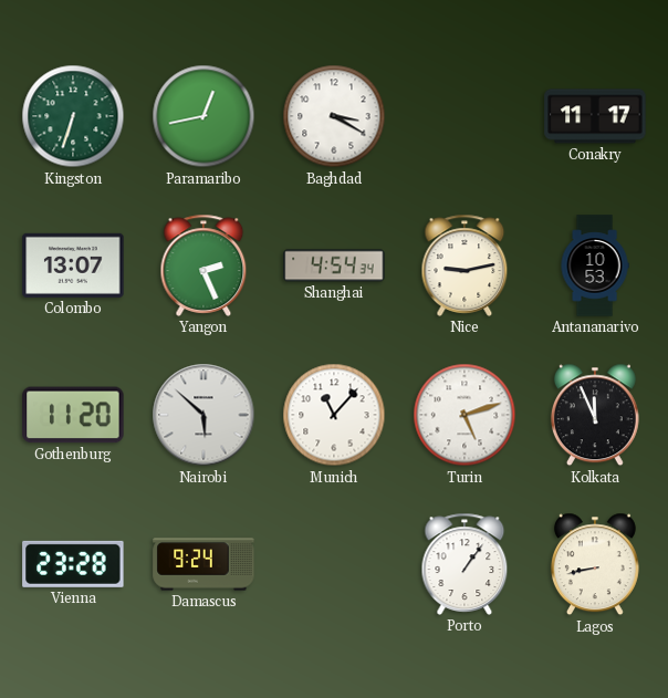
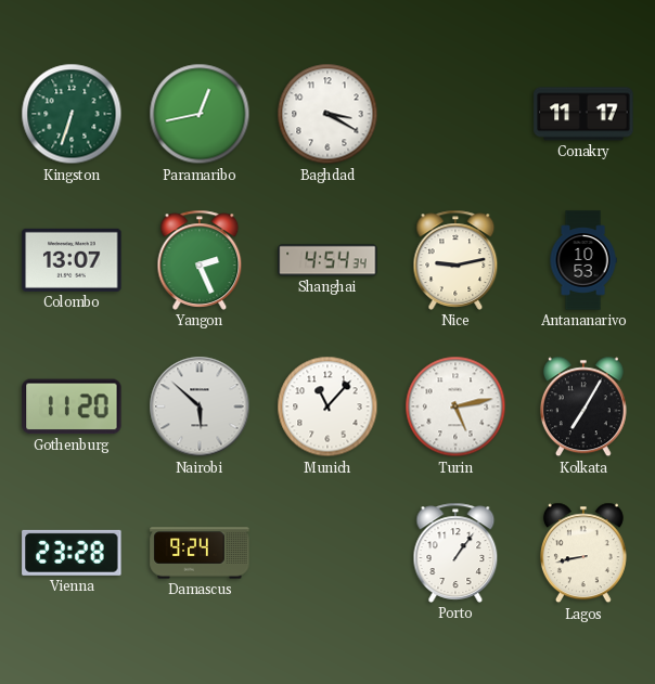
Turin: 5:12 -> 5:13 (455, 406)
Kolkata: 11:56 -> 7:05 (583, 406)
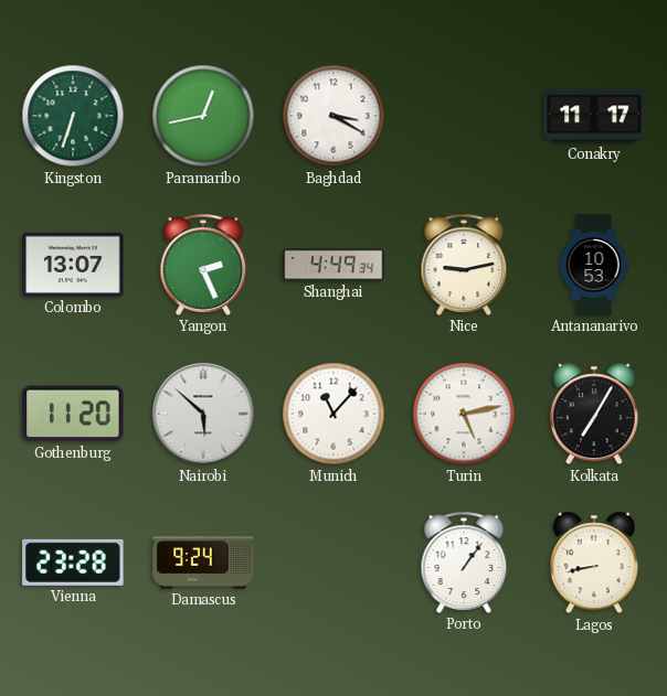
Shanghai: 4:54 -> 4:49 (333, 265)
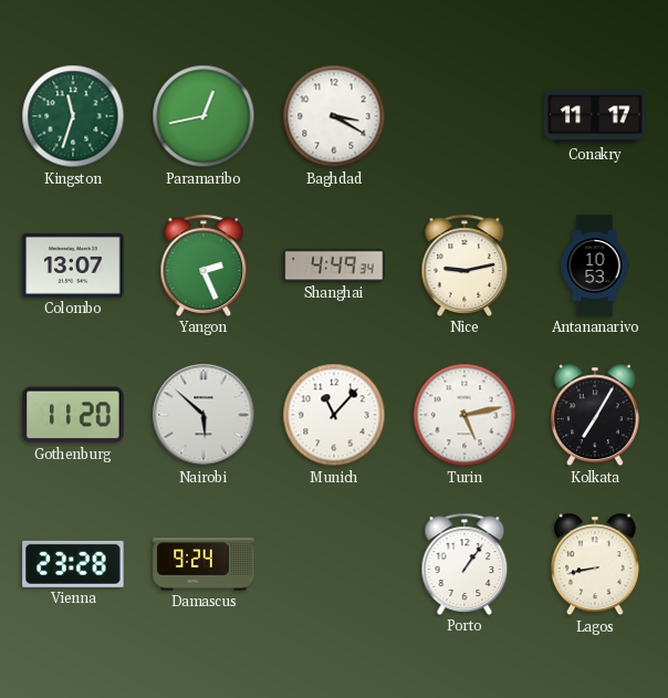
Kingston: 6:33 -> 11:33 (73, 116)
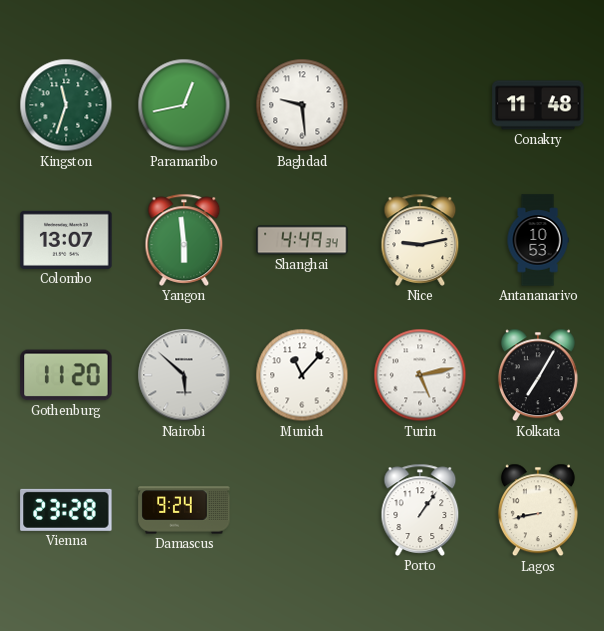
Baghdad: 3:20 -> 9:29 (302, 105)
Conakry: 11:17 -> 11:48 (538, 105)
Yangon: 2:26 -> 5:59 (184, 240)
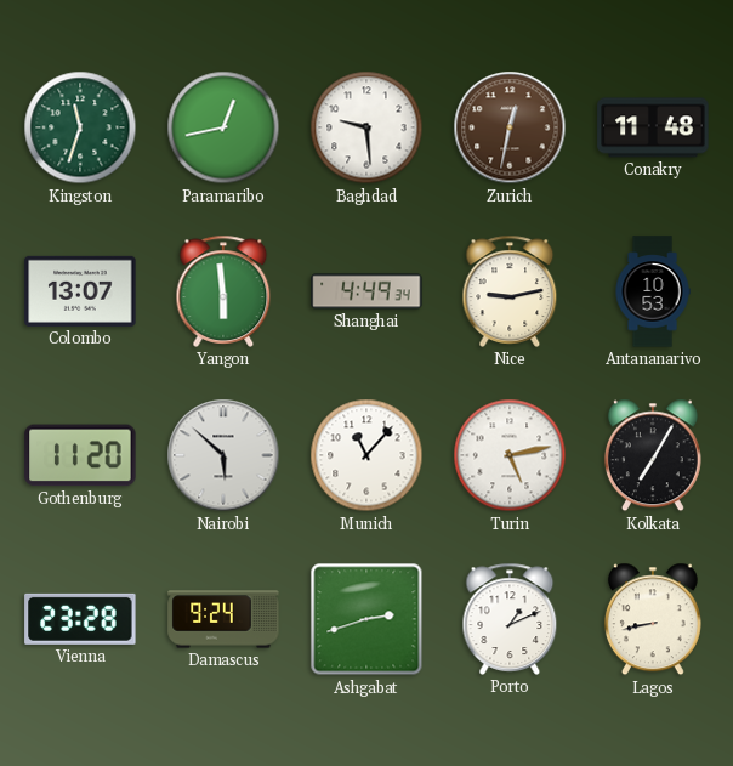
Zurich: none -> 12:32 (510, 127)
Ashgabat: none -> 2:42 (366, 619)
Porto: 1:06 -> 1:11 (510, 619)
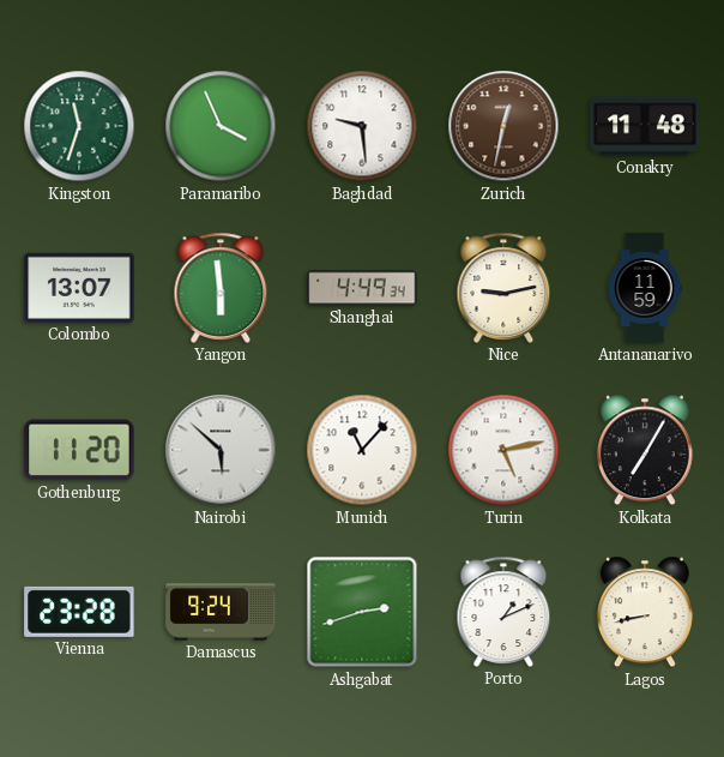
Paramaribo: 12:43 -> 3:56 (221, 126)
Antananarivo: 10:53 -> 11:59 (645, 288)
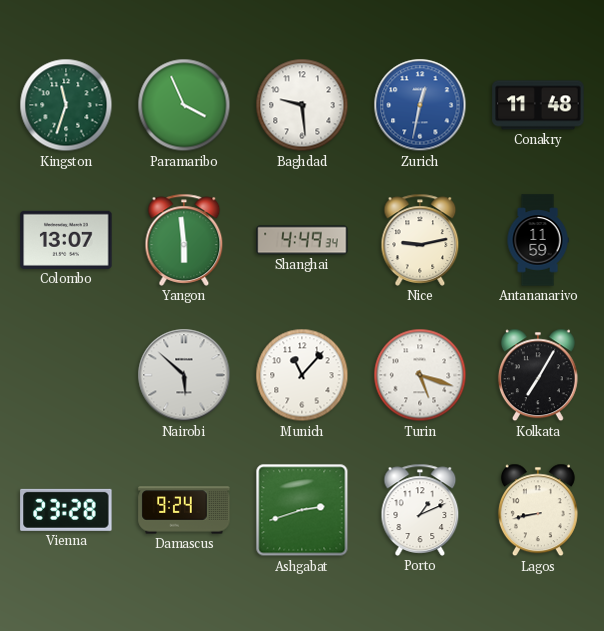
Zurich dial: brown -> blue (420, 105)
Gothenburg: 11:20 -> none (79, 450)
Turin: 5:13 -> 5:18 (420, 375)
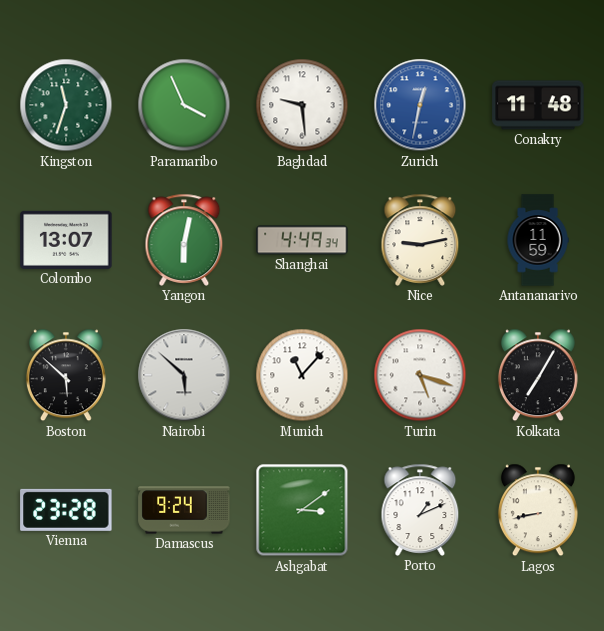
Yangon: 5:59 -> 6:02 (184, 240)
Boston: none -> 5:52 (66, 375)
Ashgabat: 2:42 -> 3:09 (302, 510)
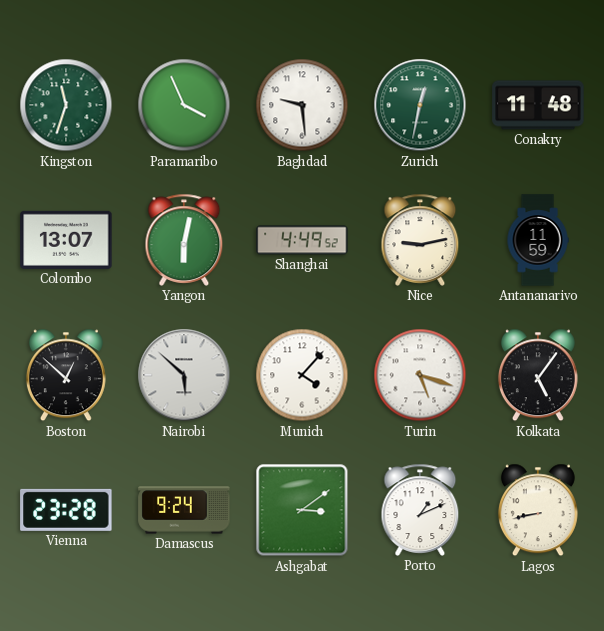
Zurich dial: blue -> green (420, 105)
Shanghai: 4:49:34 -> 4:49:52 (302, 240)
Boston: 5:52 -> 12:52 (66, 375)
Munich: 11:07 -> 4:07 (302, 375)
Kolkata: 7:05 -> 5:06 (538, 375)
